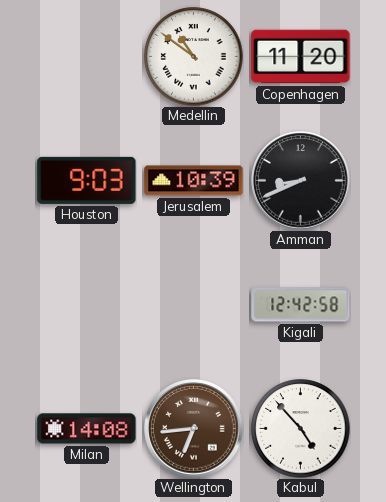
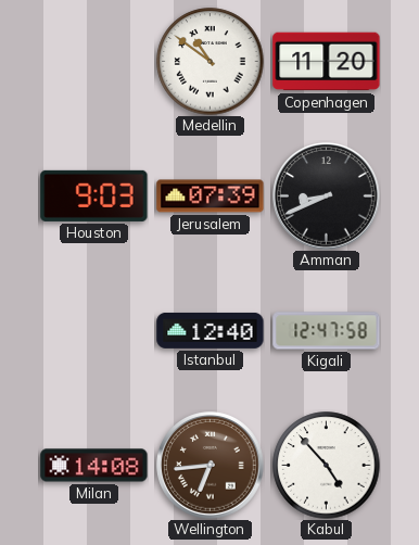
Jerusalem: 10:39 -> 07:39 (211, 197)
Istanbul: none -> 12:40 (211, 330)
Kigali: 12:42 -> 12:47 (327, 331)
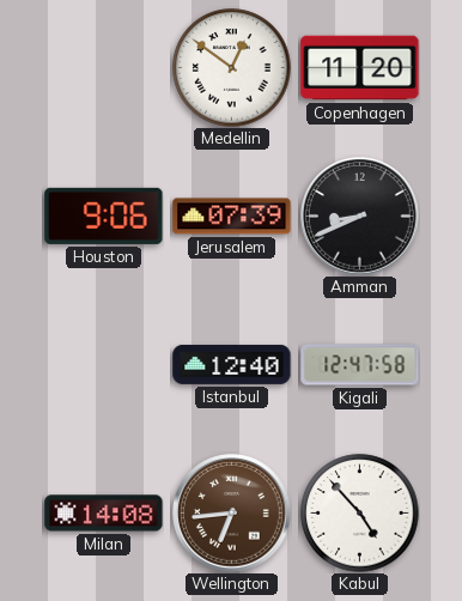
Medellin: 10:51 -> 12:51 (232, 68)
Houston: 9:03 -> 9:06 (104, 215)
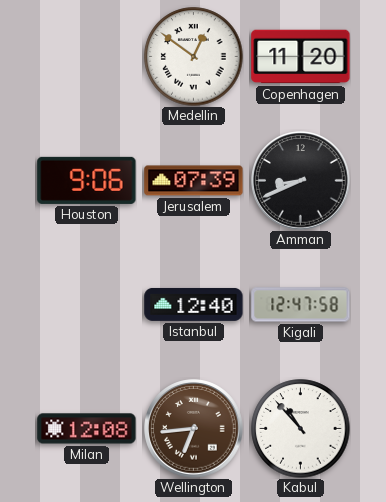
Milan: 14:08 -> 12:08 (87, 429)
Kabul: 4:53 -> 10:53 (301, 429)
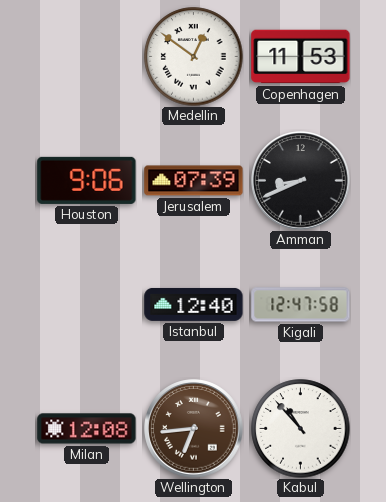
Copenhagen: 11:20 -> 11:53 (301, 57)
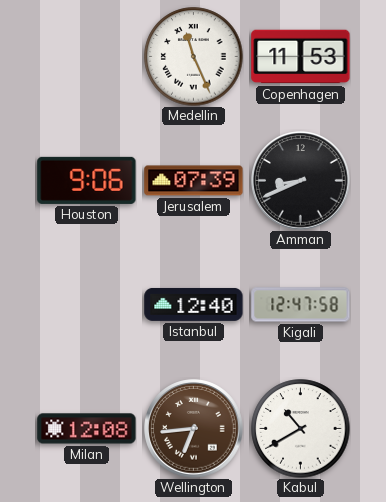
Medellin: 12:51 -> 11:26 (194, 57)
Kabul: 10:53 -> 10:40 (301, 429)
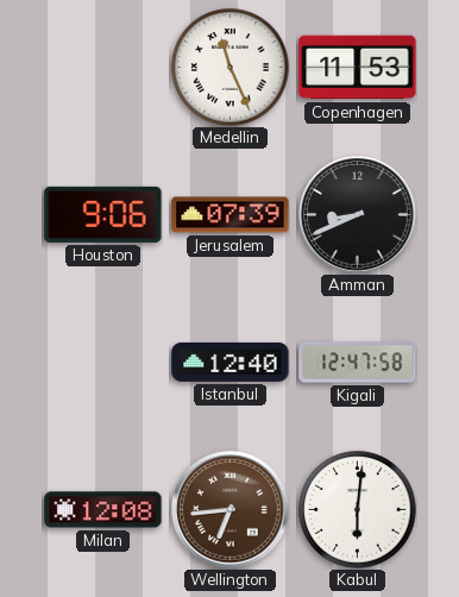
Kabul: 10:40 -> 6:01 (358, 510)
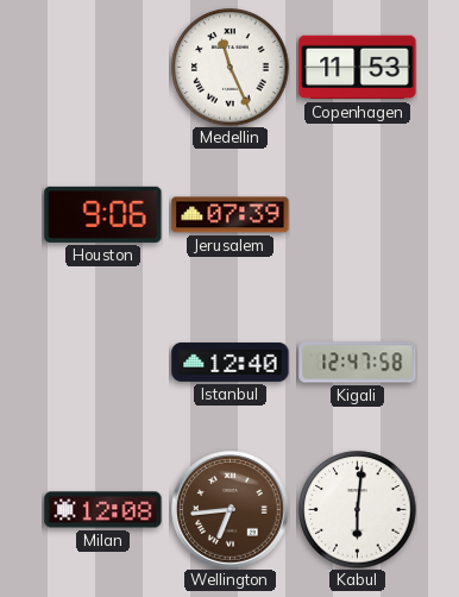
Amman: 8:41 -> none (358, 215)
